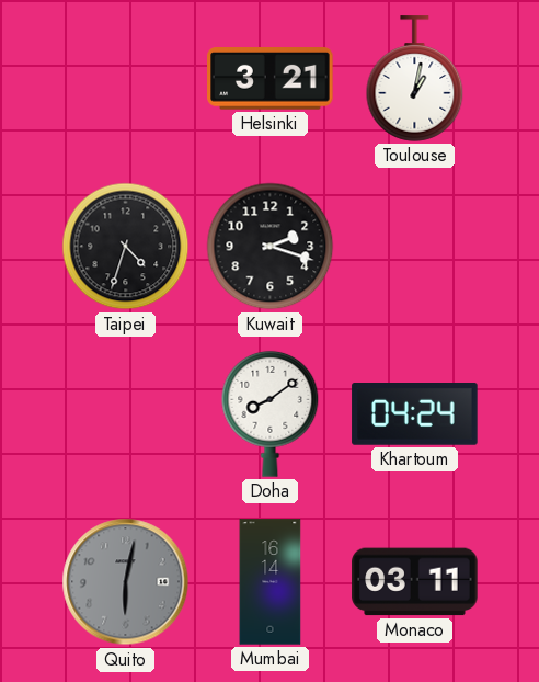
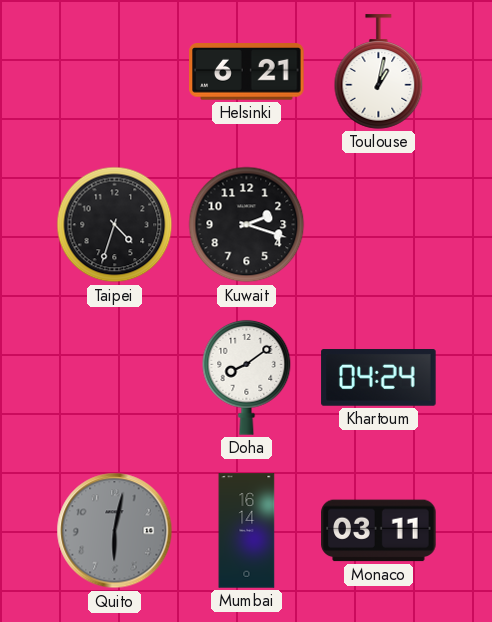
Helsinki: 3:21 -> 6:21 (247, 72)
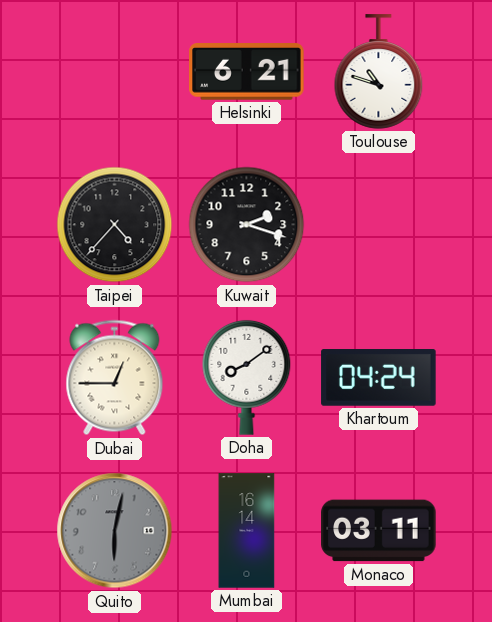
Toulouse: 1:02 -> 10:48 (379, 72)
Taipei: 4:33 -> 4:37 (115, 225)
Dubai: none -> 12:45 (115, 378)
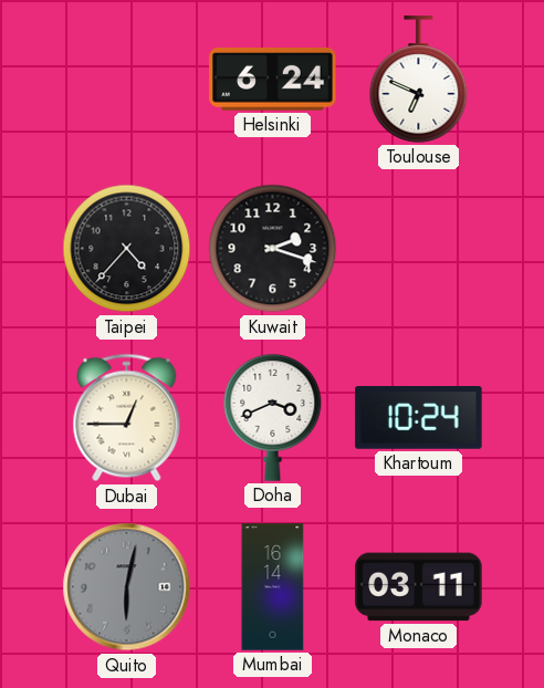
Helsinki: 6:21 -> 6:24 (273, 80)
Toulouse: 10:48 -> 6:49 (419, 80)
Doha: 8:09 -> 3:41 (273, 417)
Khartoum: 04:24 -> 10:24 (419, 418)
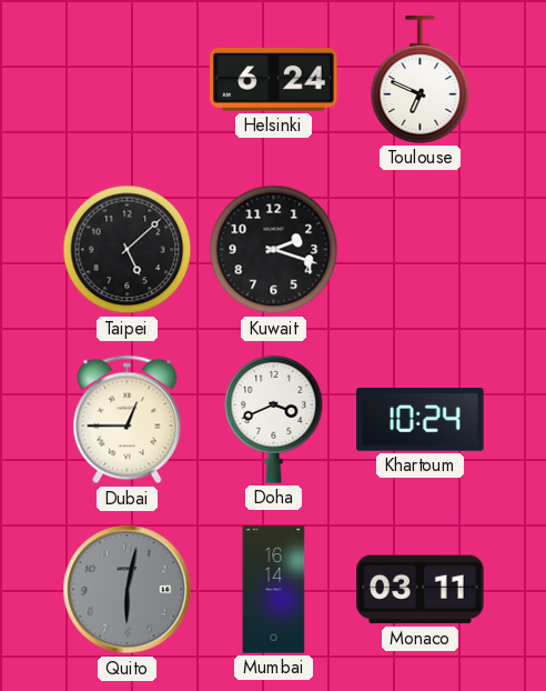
Taipei: 4:37 -> 5:08 (128, 250)
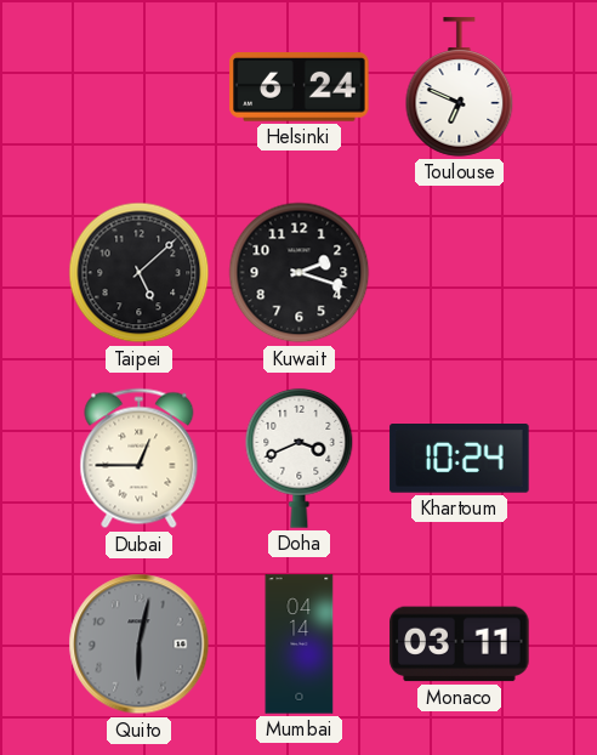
Mumbai: 16:14 -> 04:14 (300, 645)
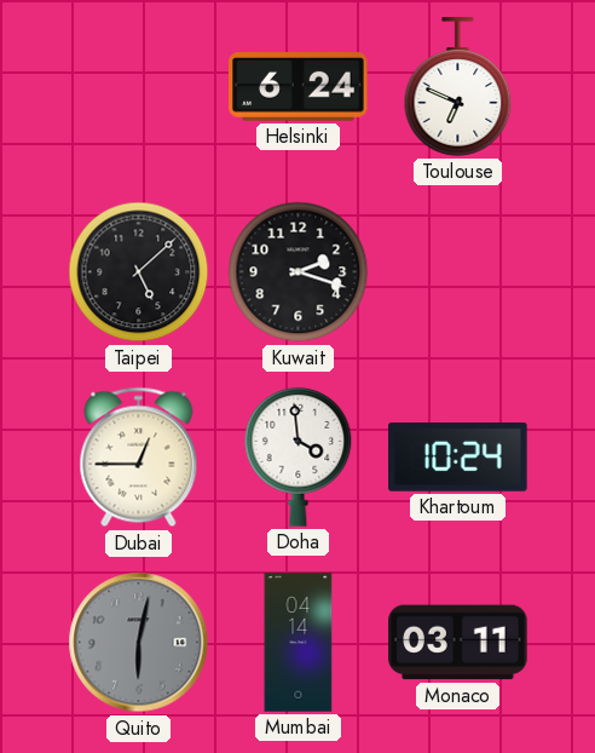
Doha: 3:41 -> 3:59 (299, 456)
